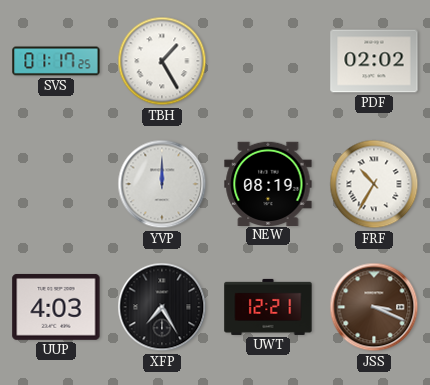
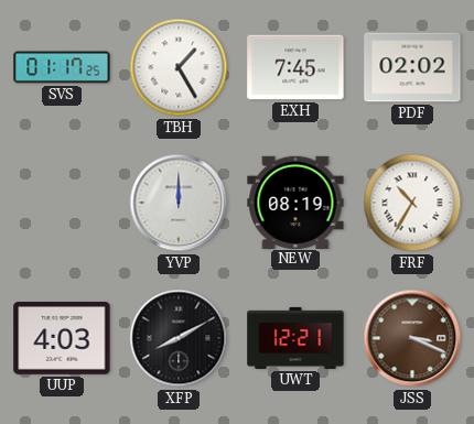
EXH: none -> 7:45 (295, 67)
XFP: 7:25 -> 8:10 (179, 338)
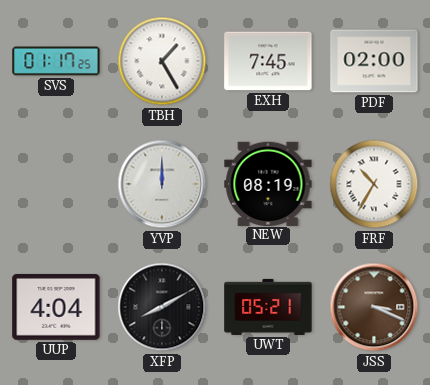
PDF: 02:02 -> 02:00 (374, 61)
UUP: 4:03 -> 4:04 (56, 307)
UWT: 12:21 -> 05:21 (268, 307)
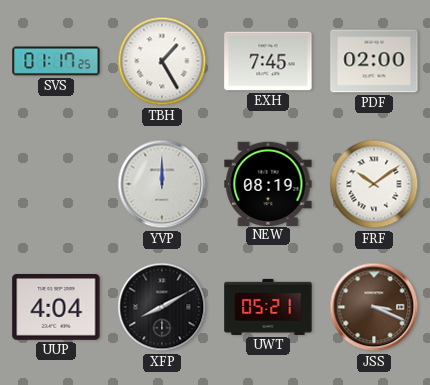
FRF: 10:35 -> 10:09 (374, 184)
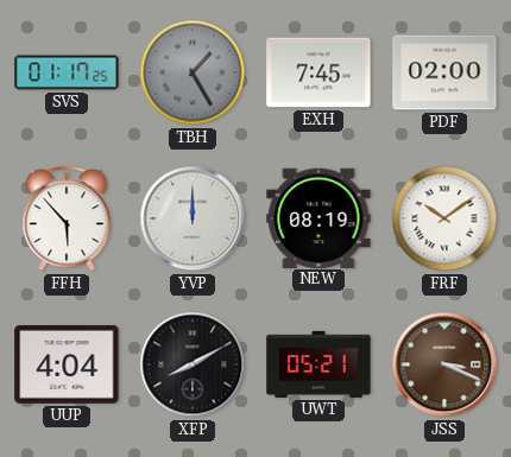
TBH dial: white -> grey (193, 72)
FFH: none -> 5:53 (67, 220)
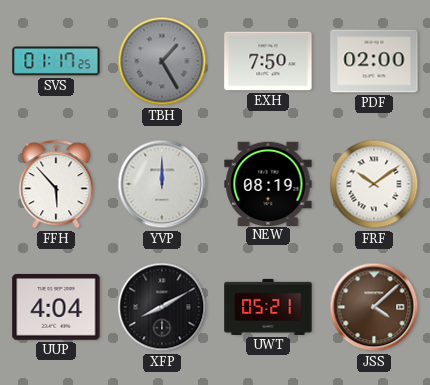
EXH: 7:45 -> 7:50 (268, 61)
JSS: 3:19 -> 4:08 (374, 307)
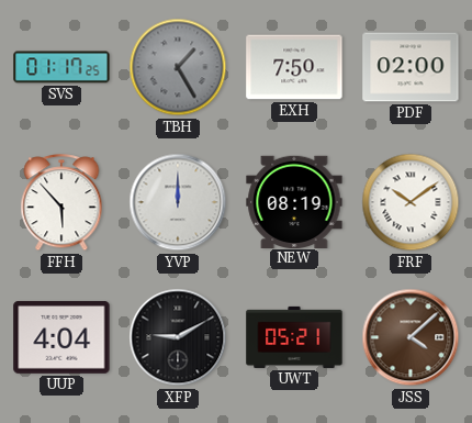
XFP: 8:10 -> 9:10 (178, 337)
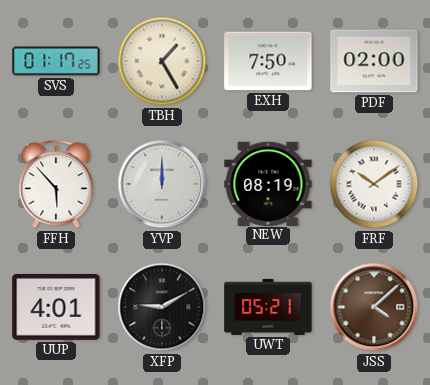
TBH dial: grey -> cream (162, 61)
UUP: 4:04 -> 4:01 (56, 307)
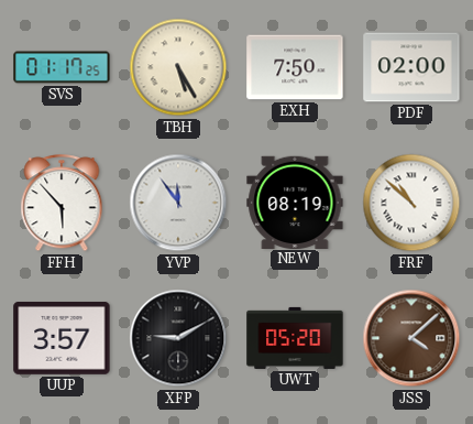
TBH: 1:25 -> 5:25 (178, 67)
YVP: 12:00 -> 11:54 (178, 203)
FRF: 10:09 -> 10:52 (411, 203)
UUP: 4:01 -> 3:57 (62, 338)
UWT: 05:21 -> 05:20 (295, 338)
